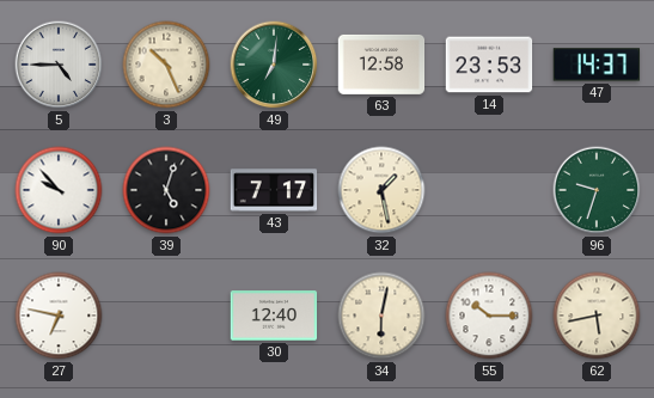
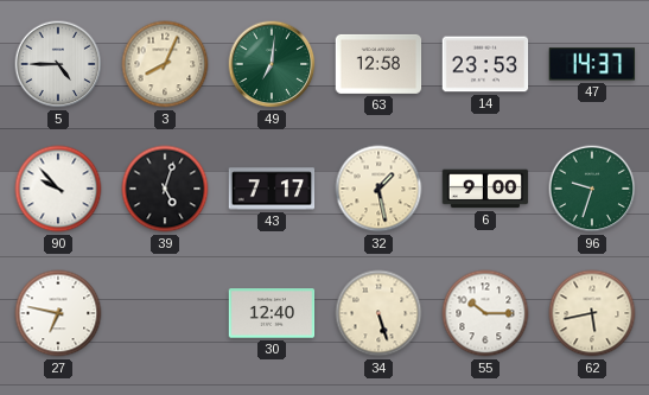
3: 10:26 -> 8:04 (165, 64)
6: none -> 9:00 (485, 189)
34: 6:02 -> 5:27 (378, 313)
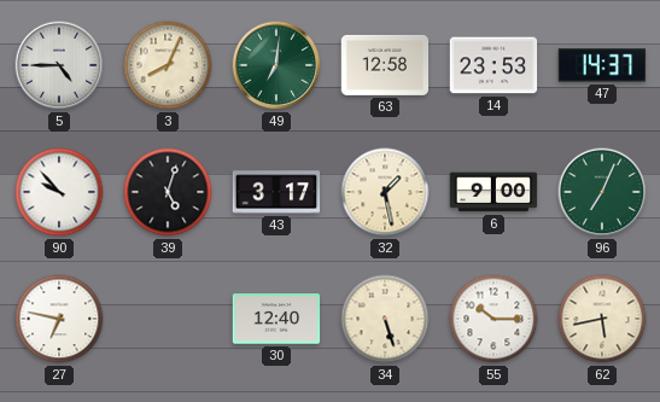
43: 7:17 -> 3:17 (276, 192)
96: 9:33 -> 7:04 (602, 192)
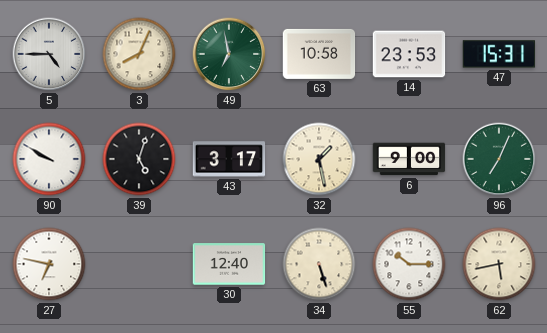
49: 7:01 -> 6:58 (229, 54)
63: 12:58 -> 10:58 (319, 54)
47: 14:37 -> 15:31 (499, 54)
90: 9:53 -> 9:50 (49, 159)
